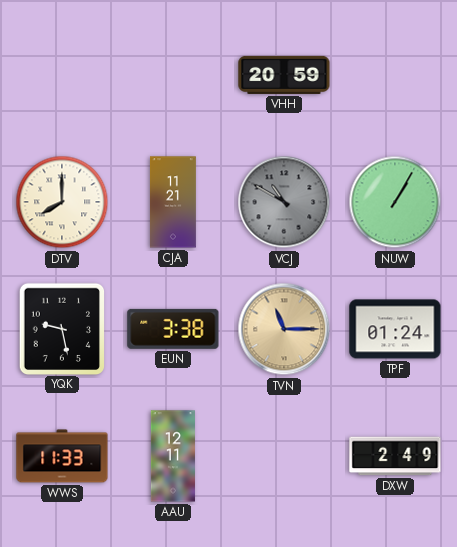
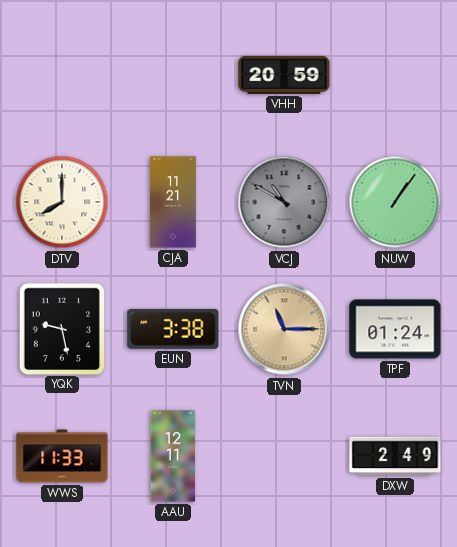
NUW: 1:05 -> 1:06 (395, 202)
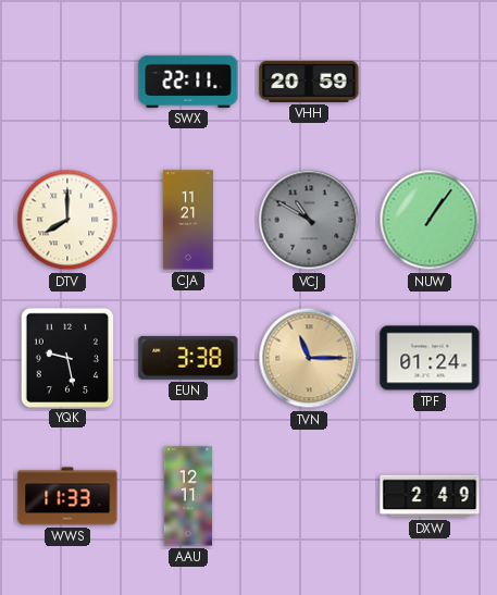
SWX: none -> 22:11 (188, 82)
